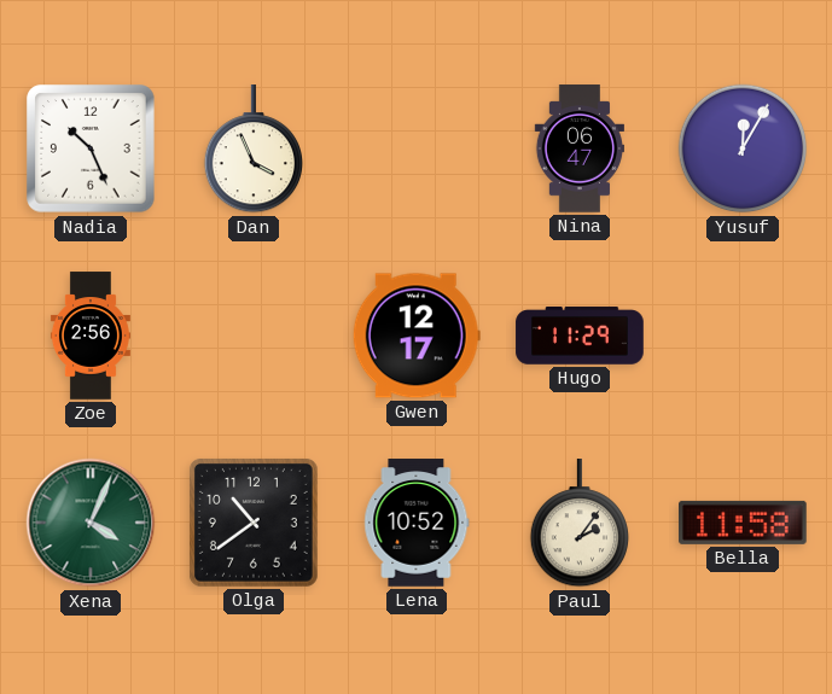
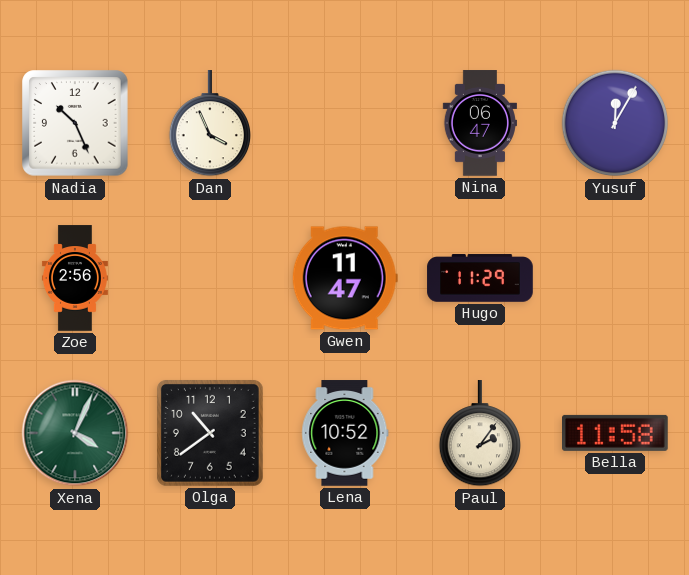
Gwen: 12:17 -> 11:47 (345, 278)
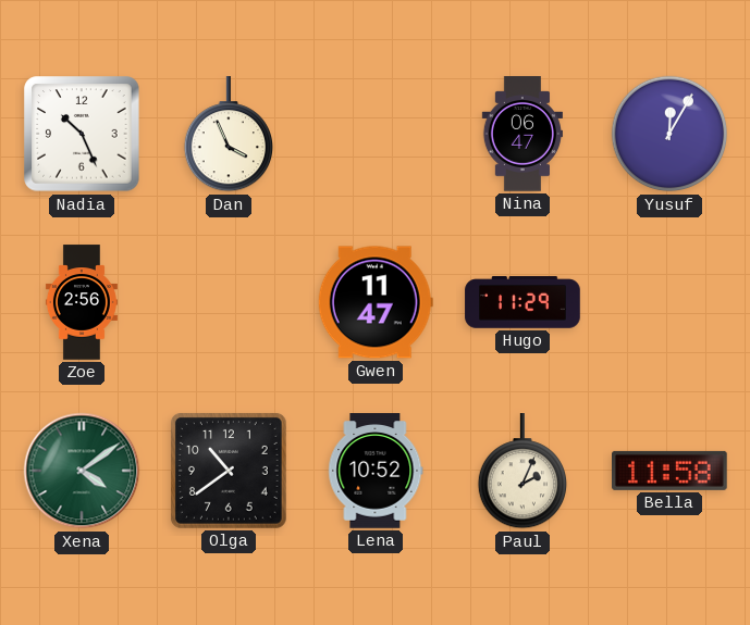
Xena: 4:04 -> 4:09 (82, 471)
Paul: 2:06 -> 2:04 (521, 472)
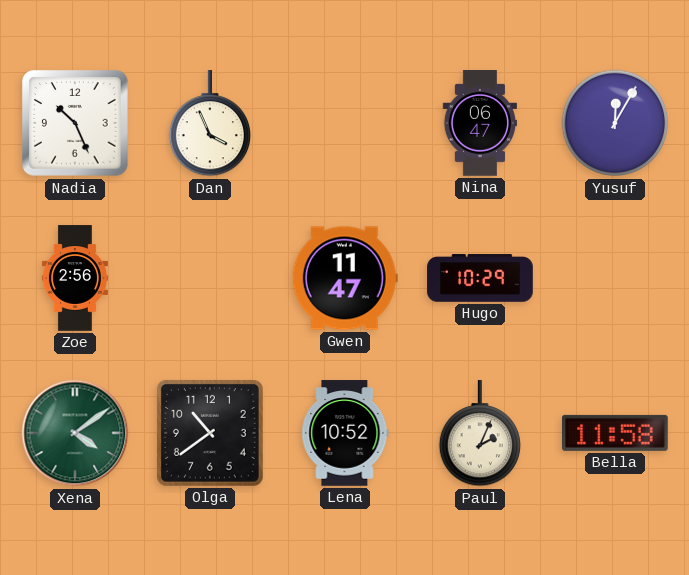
Hugo: 11:29 -> 10:29 (480, 278)
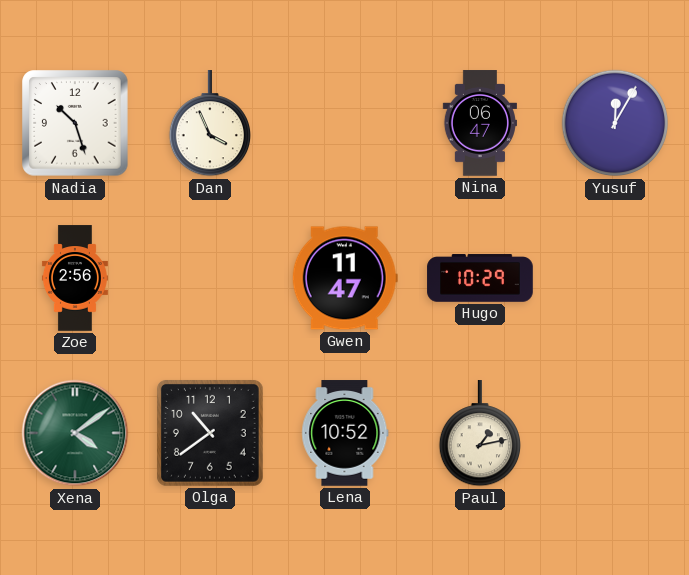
Nadia: 10:26 -> 10:27 (75, 123)
Paul: 2:04 -> 1:13 (479, 434)
Bella: 11:58 -> none (615, 433)
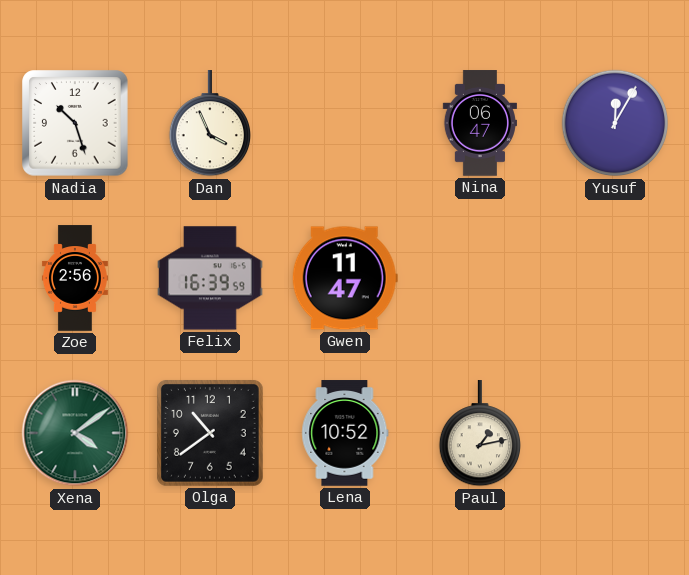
Felix: none -> 16:39 (210, 278)
Hugo: 10:29 -> none (480, 278)
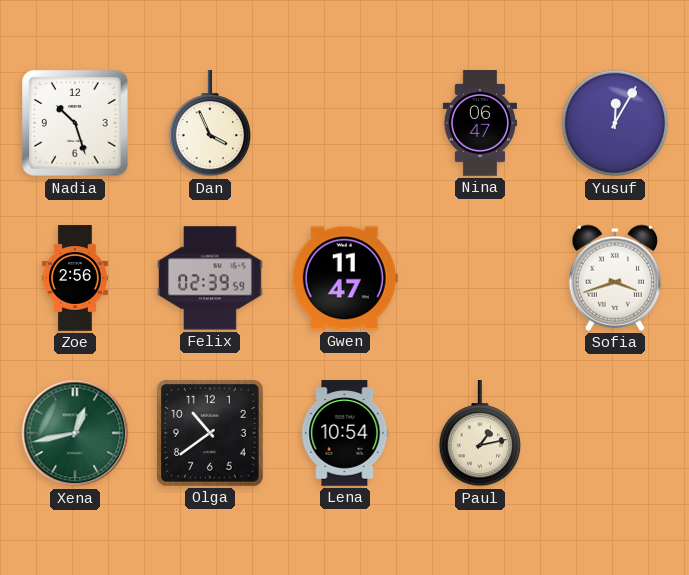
Felix: 16:39 -> 02:39 (210, 278)
Sofia: none -> 3:42 (614, 278)
Xena: 4:09 -> 12:43 (75, 433)
Lena: 10:52 -> 10:54 (345, 433)
